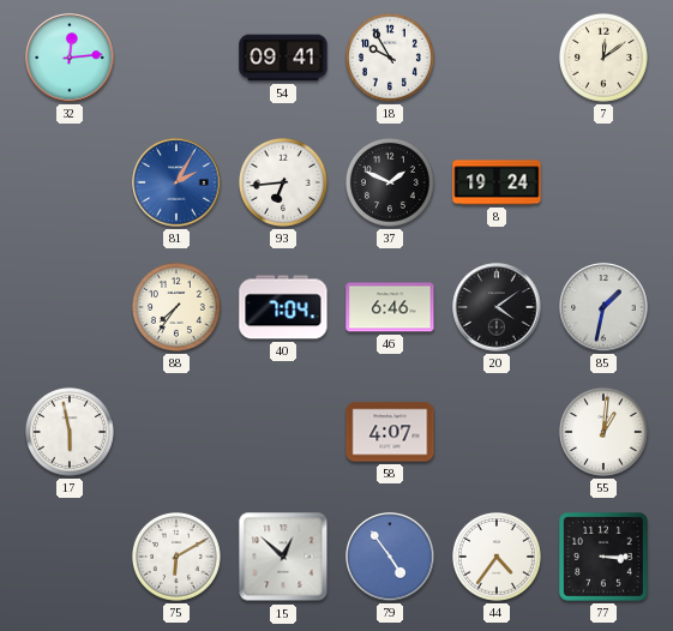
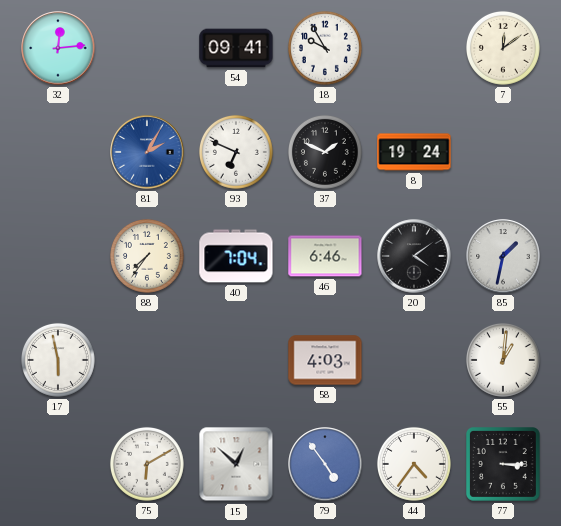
93: 6:44 -> 6:49 (236, 152)
58: 4:07 -> 4:03 (325, 360)
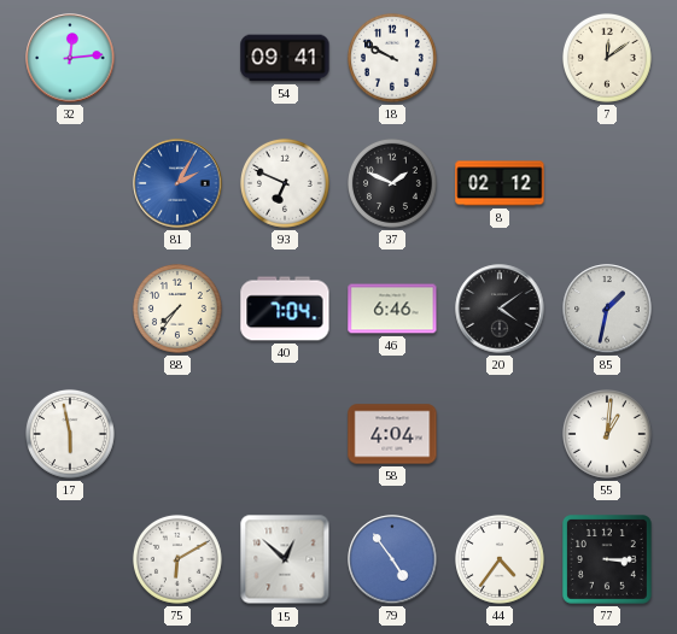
18: 9:55 -> 9:50 (392, 58)
8: 19:24 -> 02:12 (500, 183)
58: 4:03 -> 4:04 (392, 434)
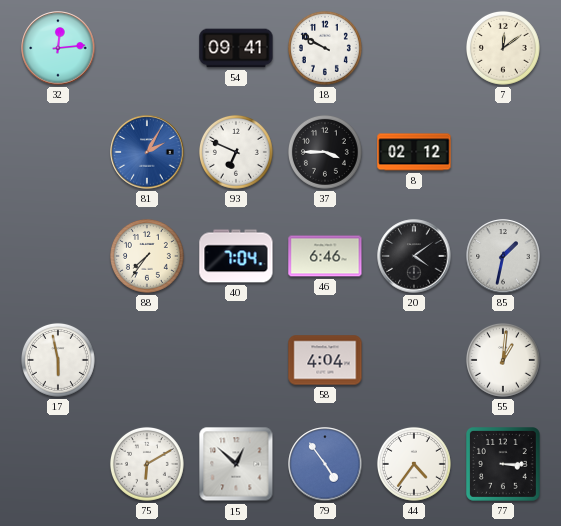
37: 1:49 -> 3:45 (325, 152)
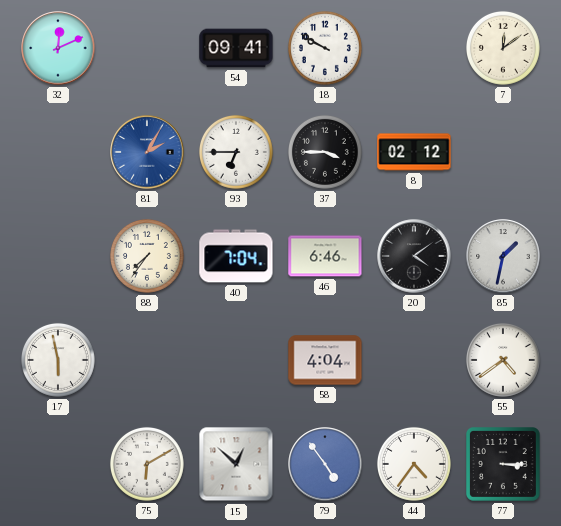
32: 12:14 -> 12:11 (58, 48)
93: 6:49 -> 6:45 (236, 152)
55: 1:01 -> 4:39 (503, 360)
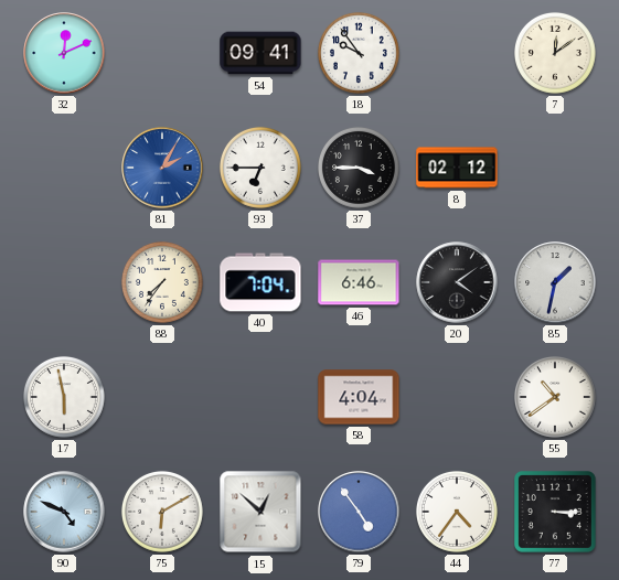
18: 9:50 -> 9:54 (359, 53)
55: 4:39 -> 10:39 (555, 397)
90: none -> 4:49 (64, 512)
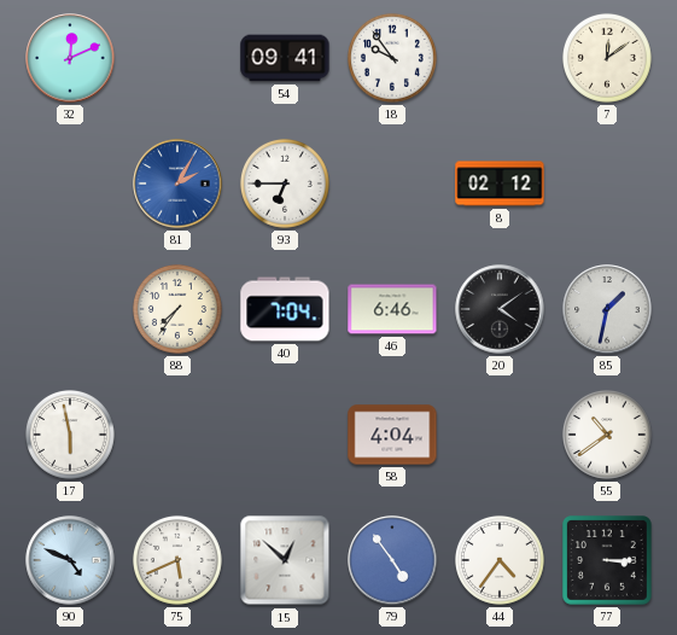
37: 3:45 -> none (359, 168)
75: 6:10 -> 5:41 (177, 560)
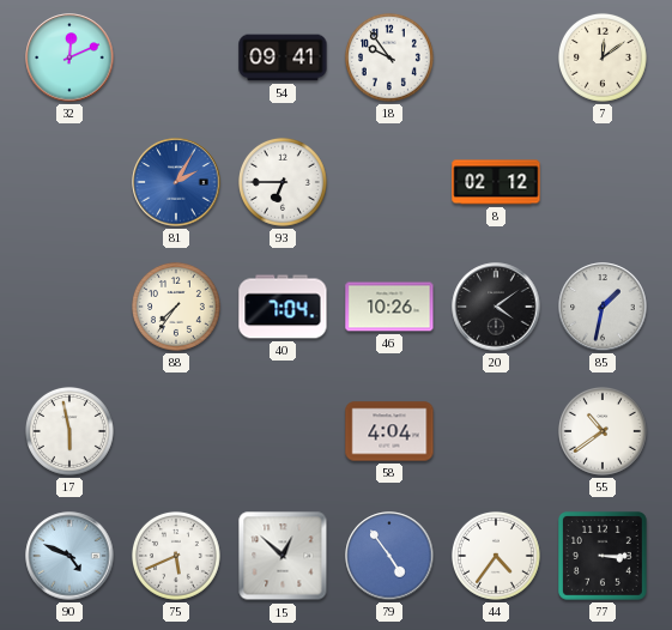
46: 6:46 -> 10:26 (389, 307)
